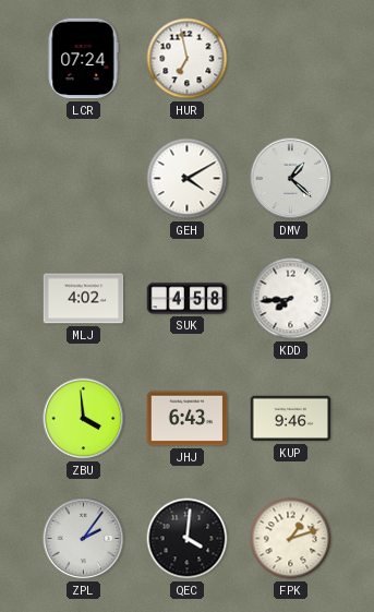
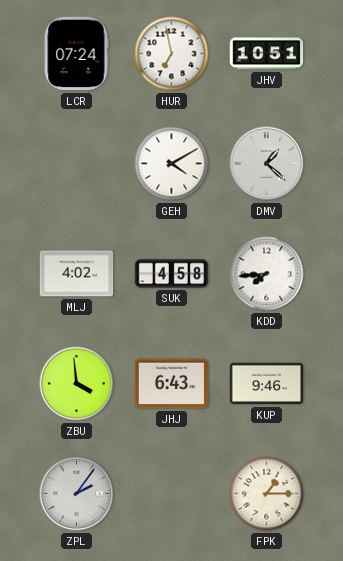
JHV: none -> 10:51 (267, 54)
QEC: 4:01 -> none (188, 539)
FPK: 1:12 -> 1:15 (267, 494)
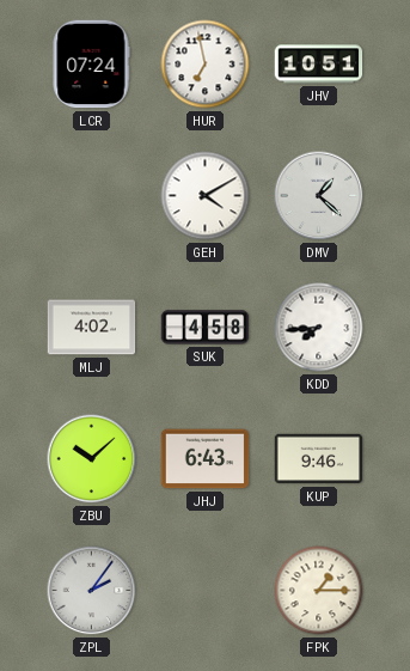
ZBU: 3:59 -> 10:08 (92, 459)
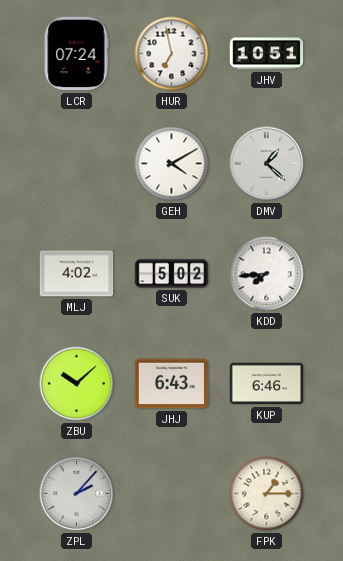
SUK: 4:58 -> 5:02 (172, 274)
KUP: 9:46 -> 6:46 (267, 384)
ZPL: 2:06 -> 2:07 (77, 494)
